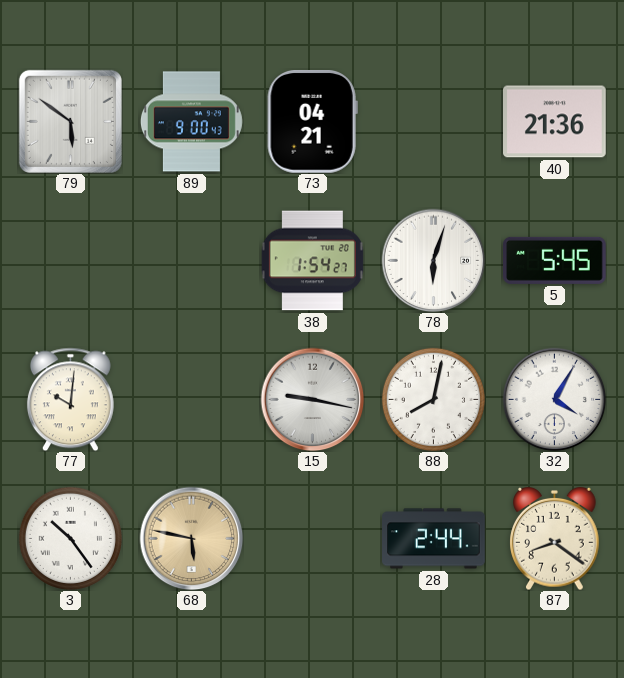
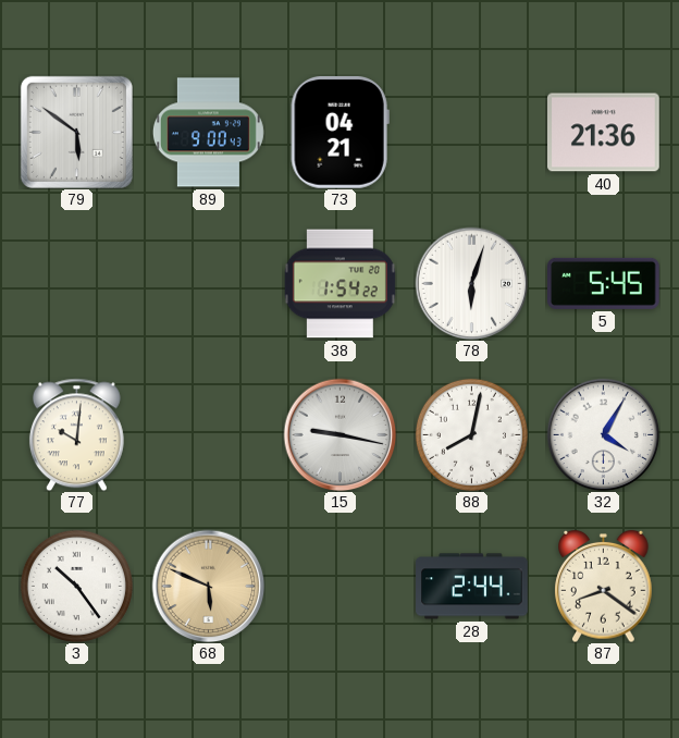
38: 1:54:27 -> 1:54:22 (339, 284)
68: 5:47 -> 5:49 (208, 586)
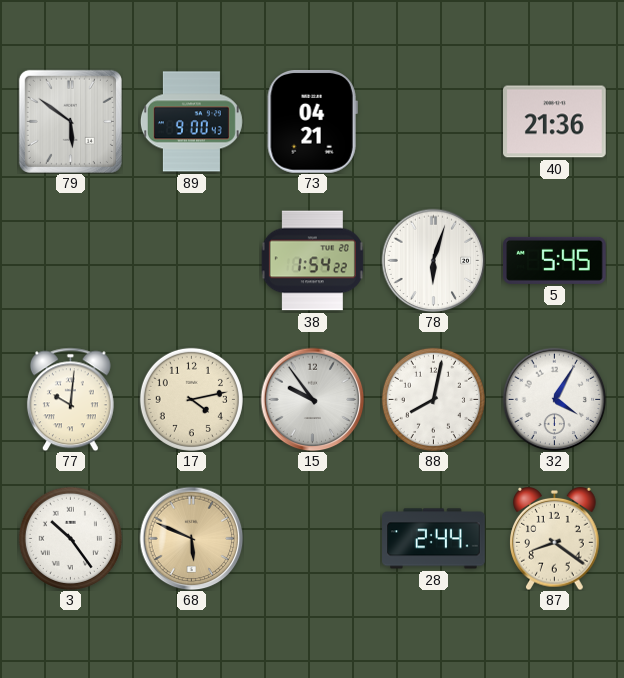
17: none -> 4:13 (191, 399)
15: 9:17 -> 9:54 (312, 399)
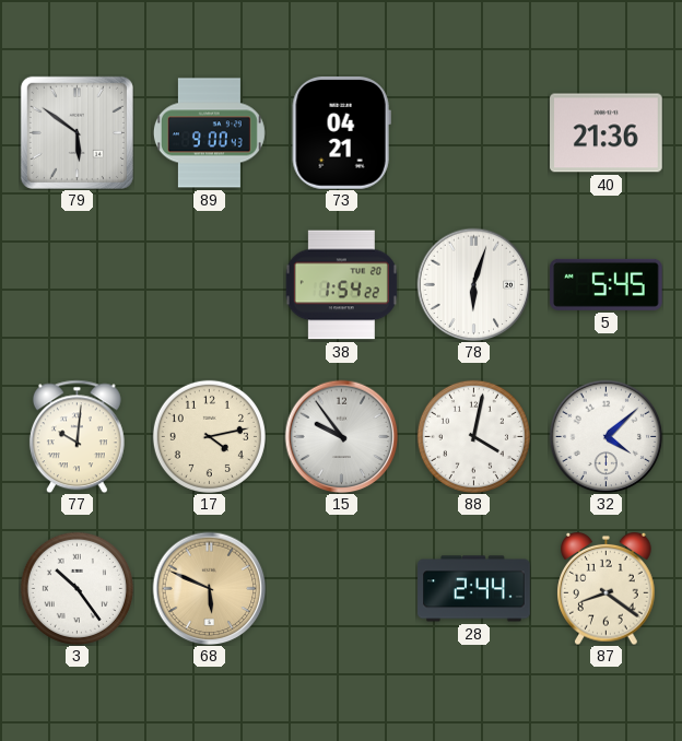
88: 8:02 -> 4:02 (473, 436)
32: 4:05 -> 4:08 (605, 436)
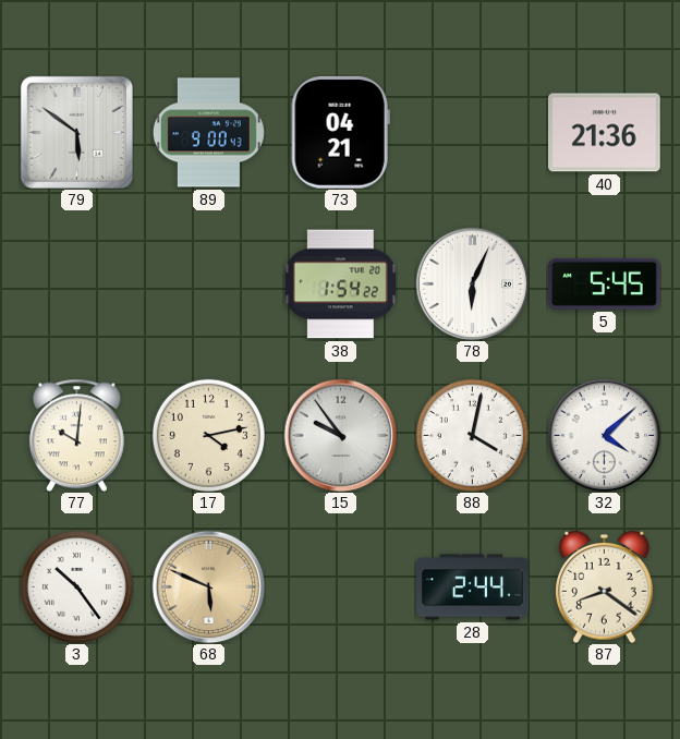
78: 6:03 -> 6:04 (472, 283)
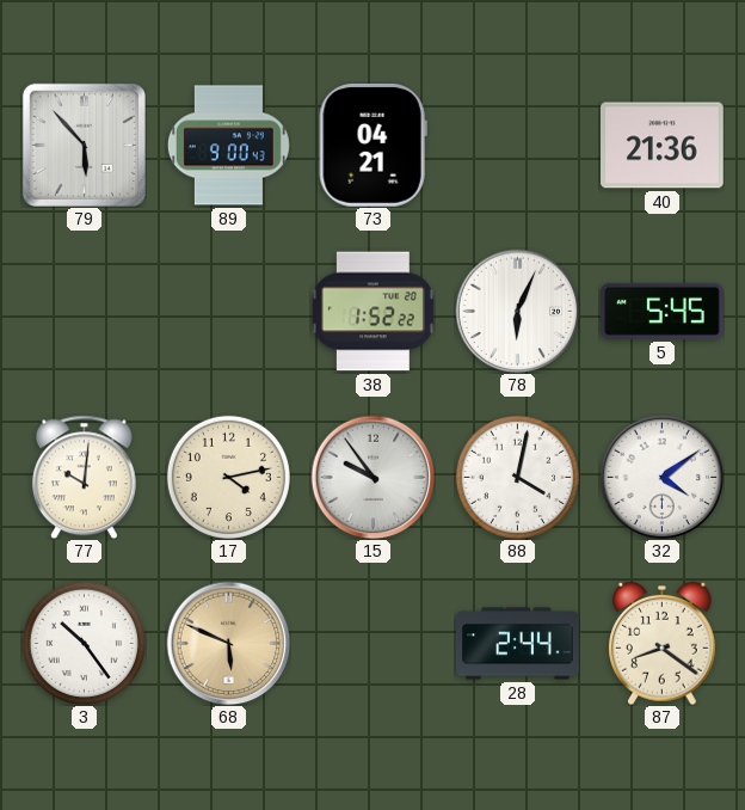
79: 5:51 -> 5:53 (84, 145)
38: 1:54 -> 1:52 (372, 312)
32: 4:08 -> 4:09 (661, 477)
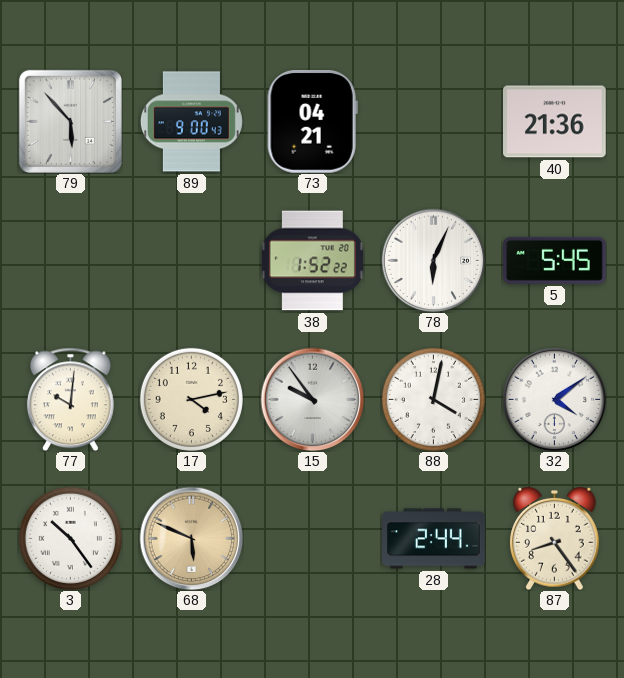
87: 8:21 -> 8:24 (555, 538)
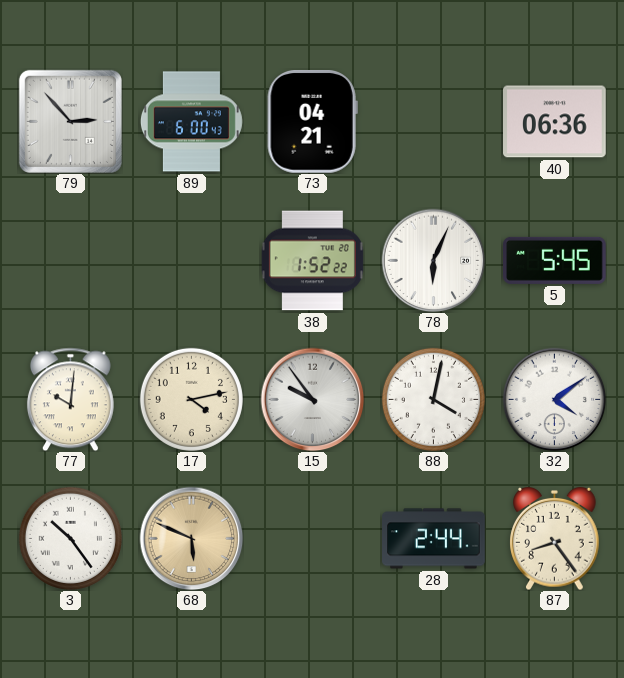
79: 5:53 -> 2:53 (70, 121)
89: 9:00 -> 6:00 (191, 122)
40: 21:36 -> 06:36 (555, 122)
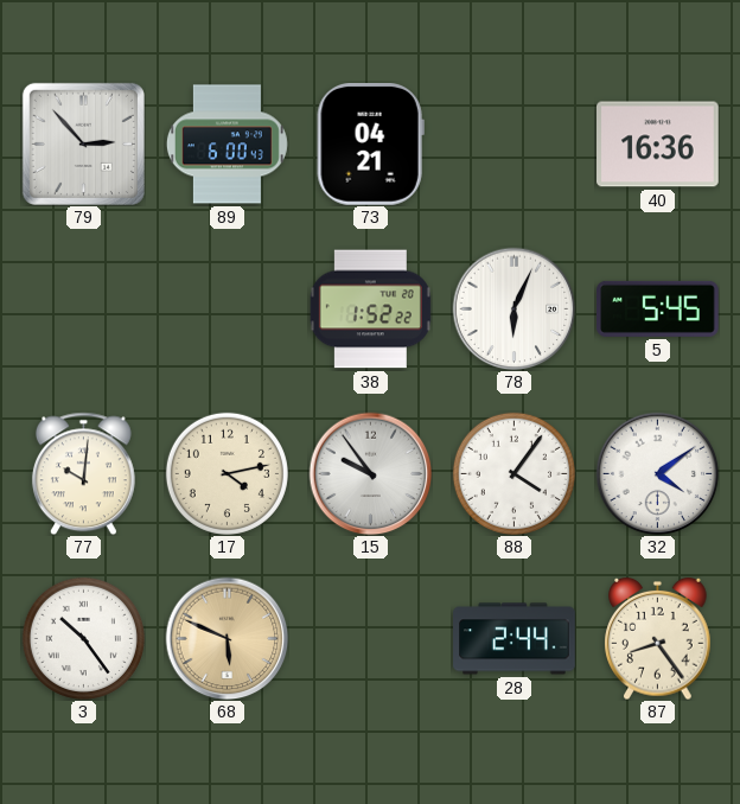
40: 06:36 -> 16:36 (658, 145)
88: 4:02 -> 4:06 (513, 473)
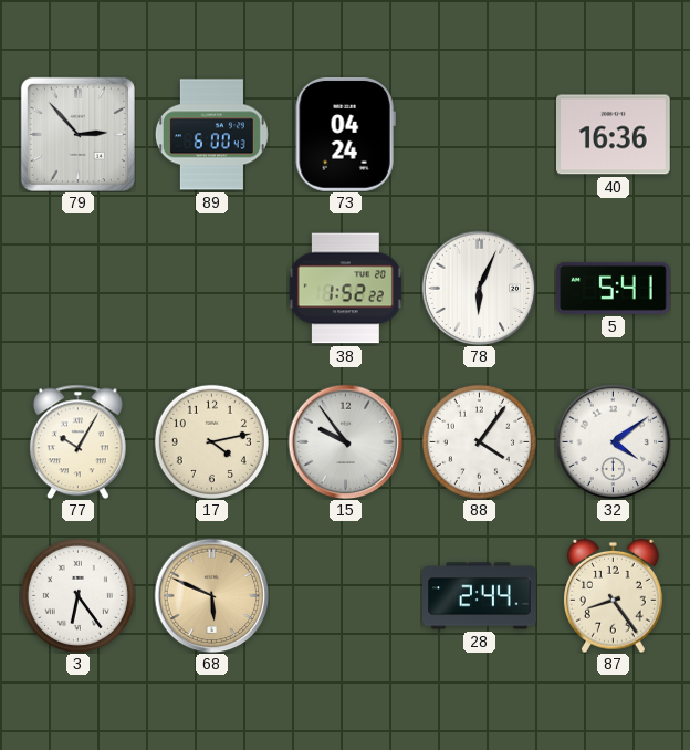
73: 04:21 -> 04:24 (345, 135)
5: 5:45 -> 5:41 (614, 288)
77: 10:01 -> 10:05 (77, 441)
3: 10:24 -> 6:24 (77, 595)
